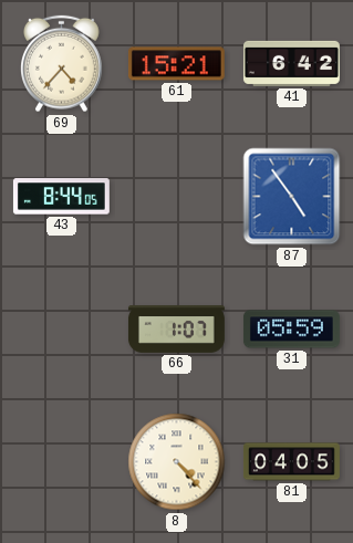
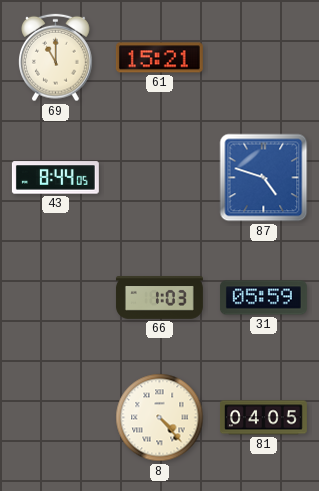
69: 4:37 -> 11:00 (56, 58)
41: 6:42 -> none (291, 63)
87: 4:54 -> 4:48 (264, 178)
66: 1:07 -> 1:03 (159, 298)
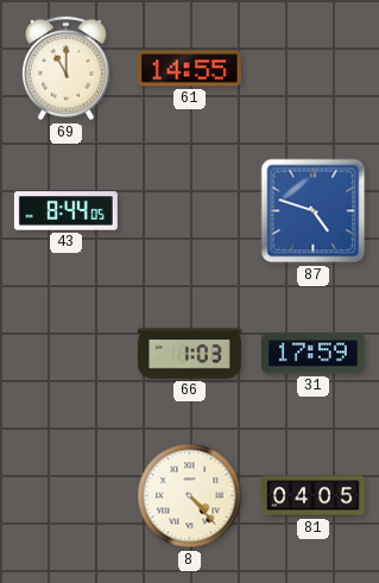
61: 15:21 -> 14:55 (189, 69)
31: 05:59 -> 17:59 (312, 354)
